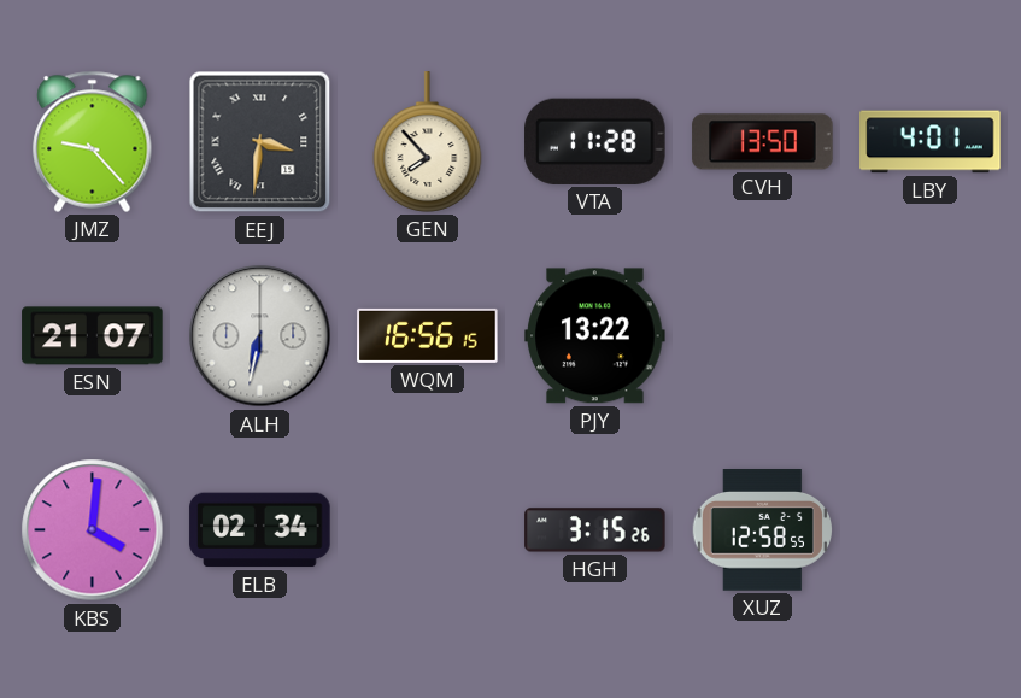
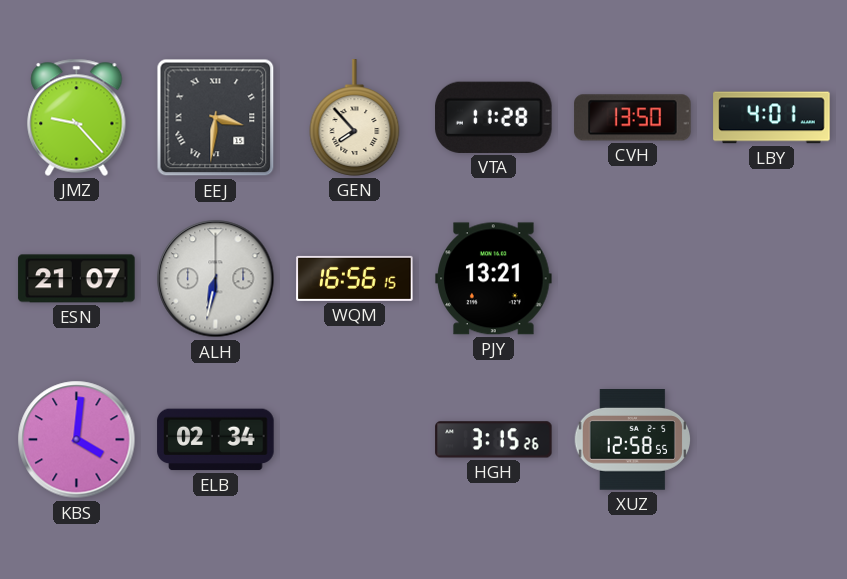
PJY: 13:22 -> 13:21 (494, 279)
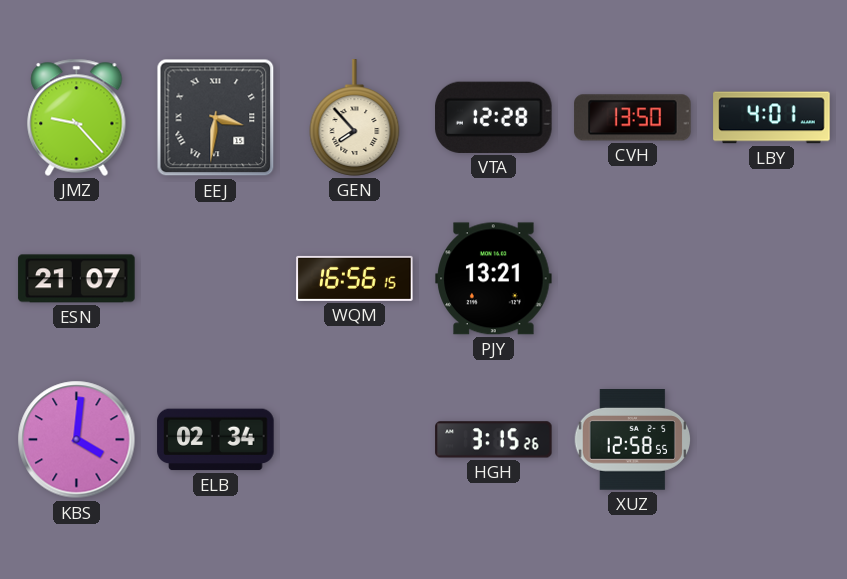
VTA: 11:28 -> 12:28 (494, 117)
ALH: 6:32 -> none (216, 279)
